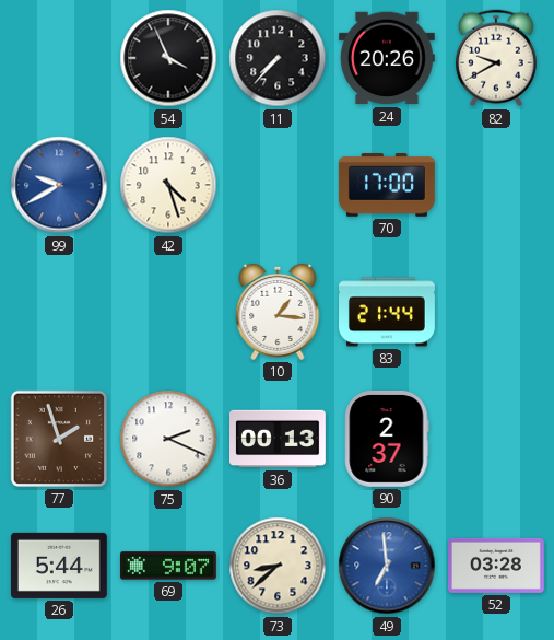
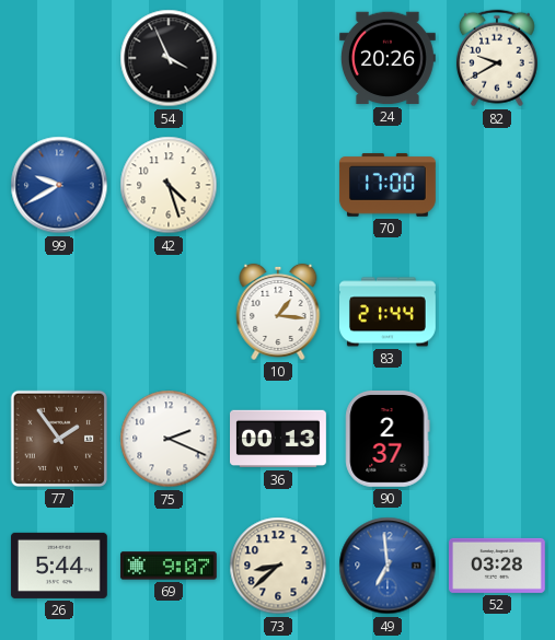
11: 7:37 -> none (278, 58)
77: 1:57 -> 1:54 (59, 439)
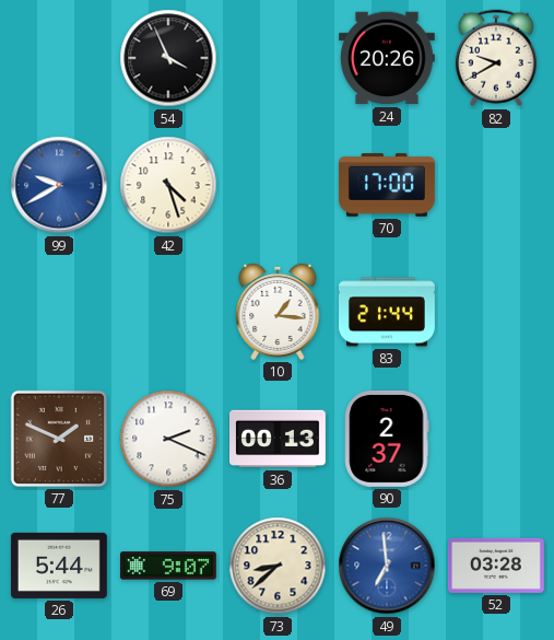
77: 1:54 -> 1:49 (59, 439)
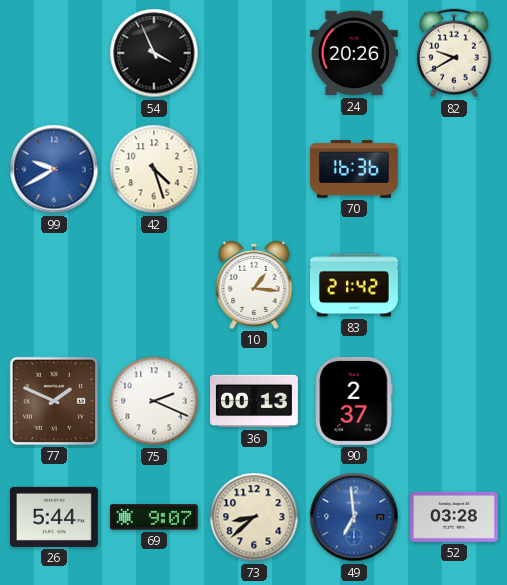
70: 17:00 -> 16:36 (354, 169)
83: 21:44 -> 21:42 (355, 285)
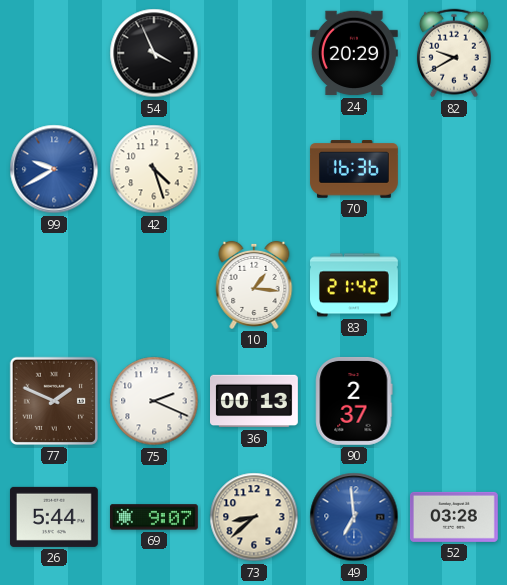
24: 20:26 -> 20:29 (354, 53)
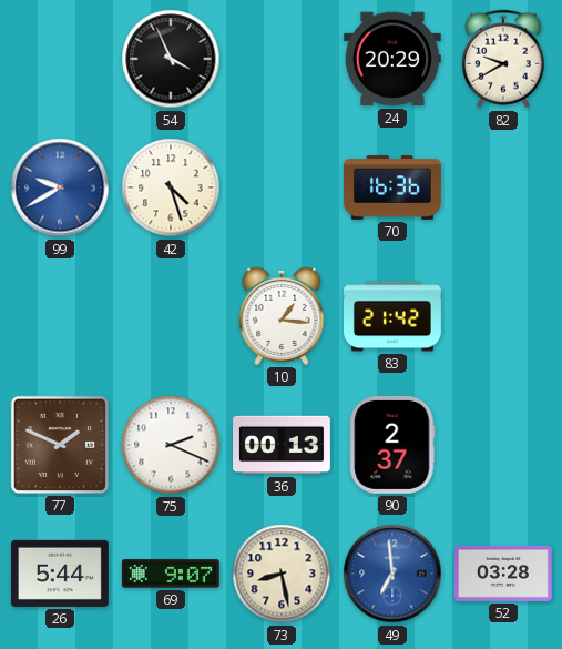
73: 8:38 -> 8:28 (282, 574)
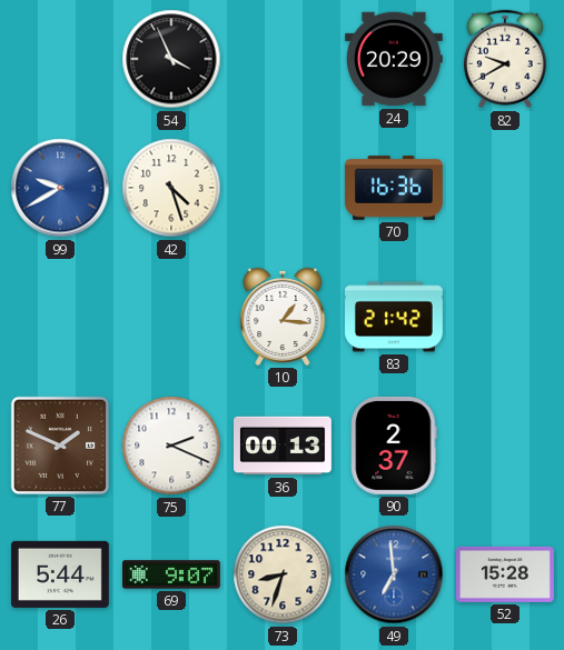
73: 8:28 -> 8:33 (283, 574)
52: 03:28 -> 15:28 (505, 574)
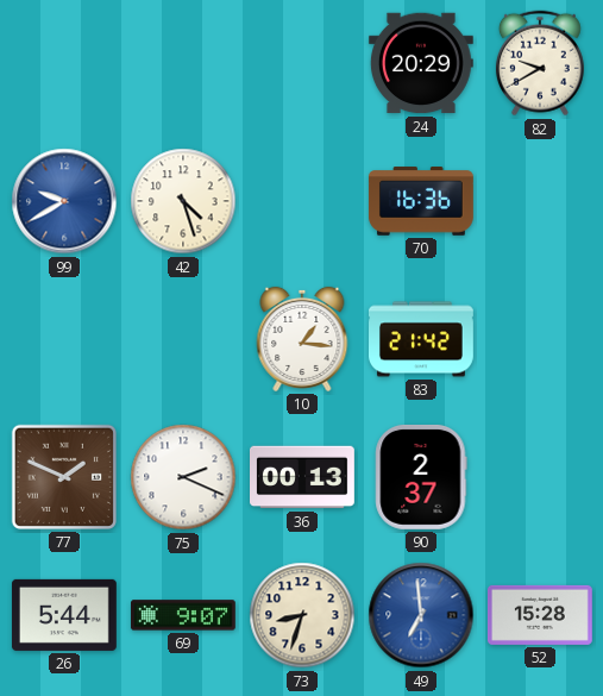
54: 3:56 -> none (171, 59)
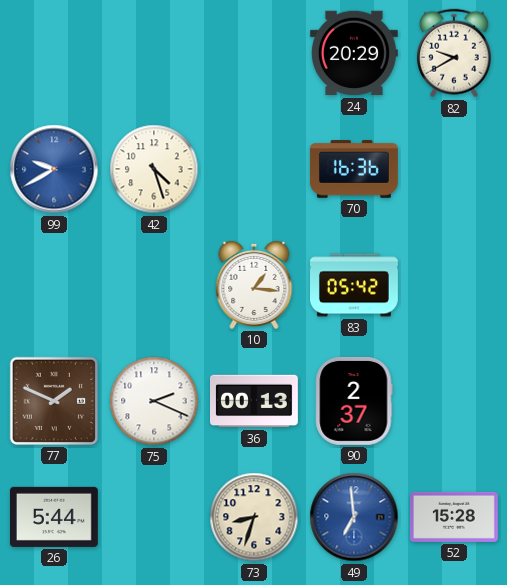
83: 21:42 -> 05:42 (355, 285)
69: 9:07 -> none (183, 615)
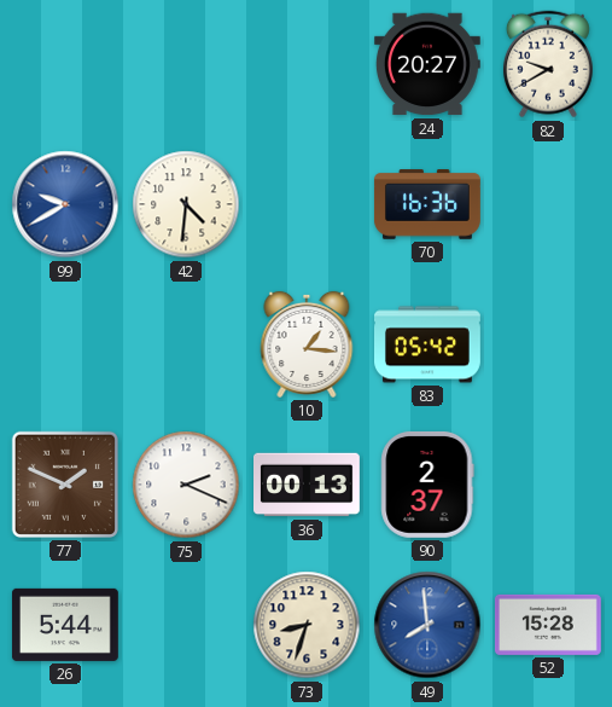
24: 20:29 -> 20:27 (427, 64)
42: 4:27 -> 4:31 (186, 204)
49: 6:59 -> 7:59 (427, 625)
